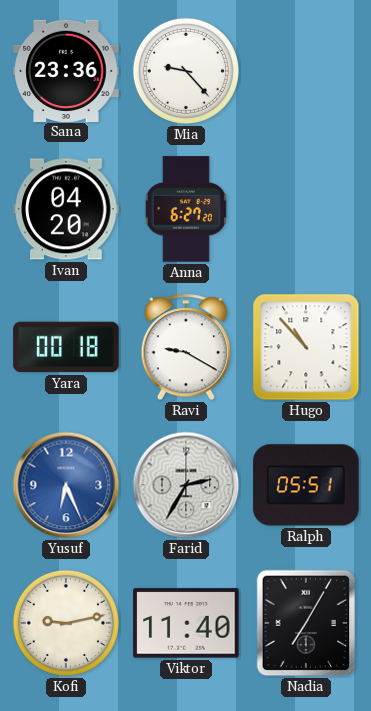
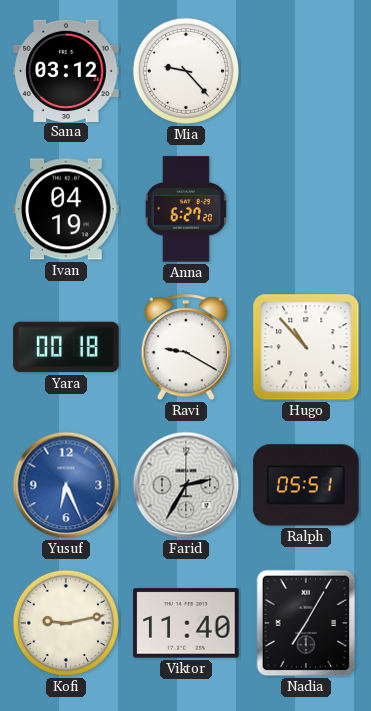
Sana: 23:36 -> 03:12 (66, 70)
Ivan: 04:20 -> 04:19 (66, 209)
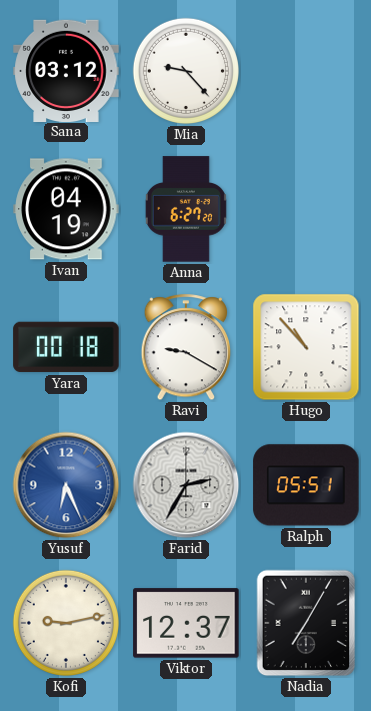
Viktor: 11:40 -> 12:37 (186, 623)
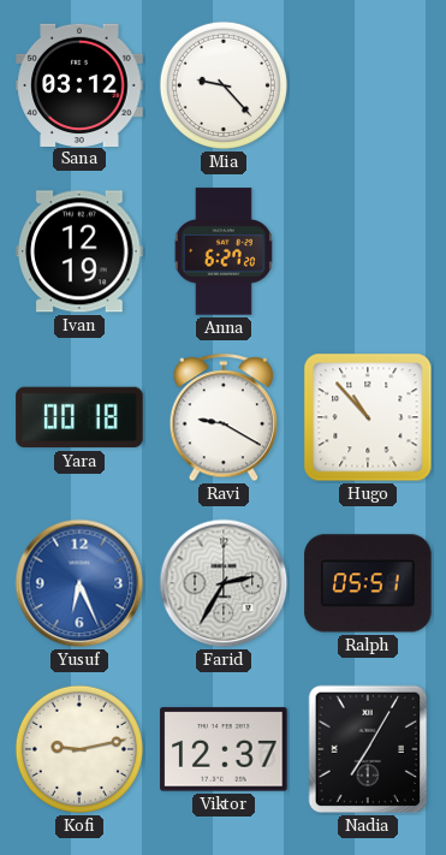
Ivan: 04:19 -> 12:19 (79, 251)
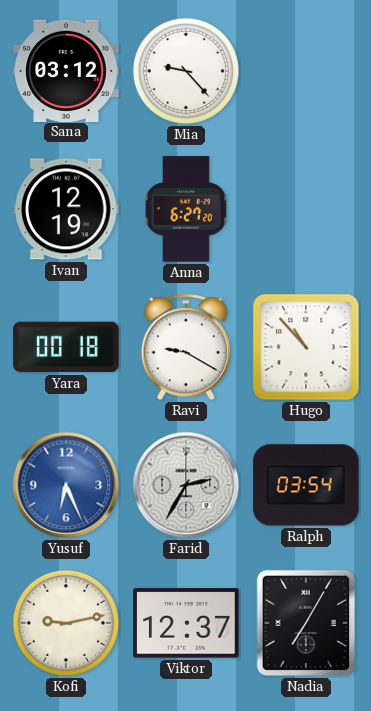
Ralph: 05:51 -> 03:54 (306, 485)
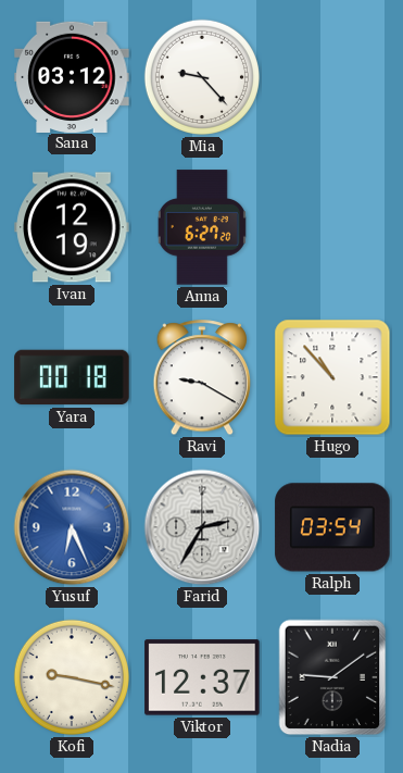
Kofi: 9:13 -> 9:17 (72, 677)
Nadia: 7:05 -> 9:09 (332, 677)
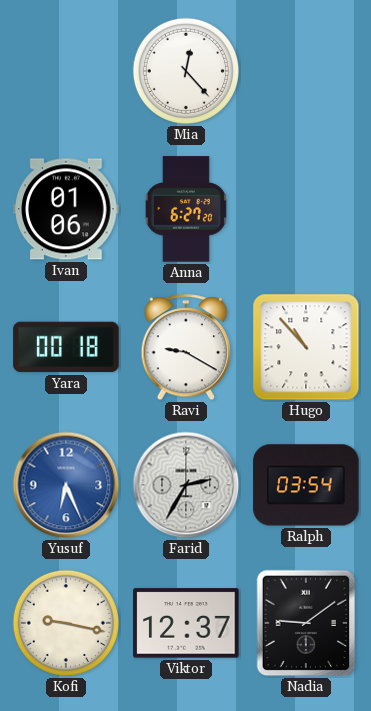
Sana: 03:12 -> none (72, 76)
Mia: 9:23 -> 12:23 (186, 71)
Ivan: 12:19 -> 01:06 (66, 209)
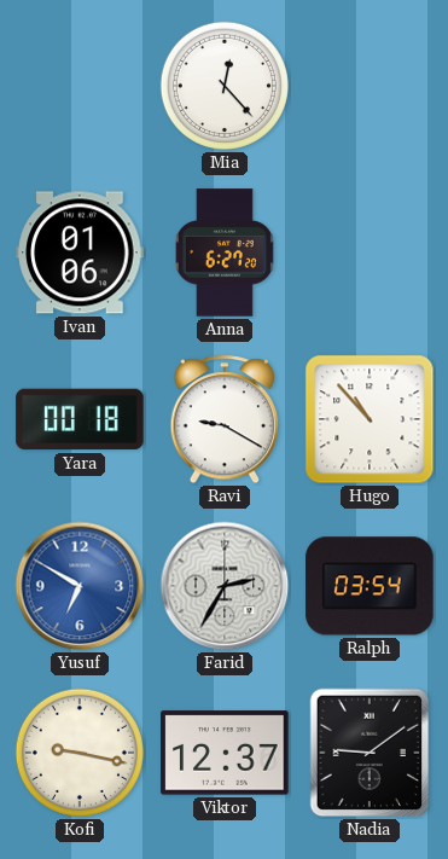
Yusuf: 6:26 -> 6:50 (80, 586)
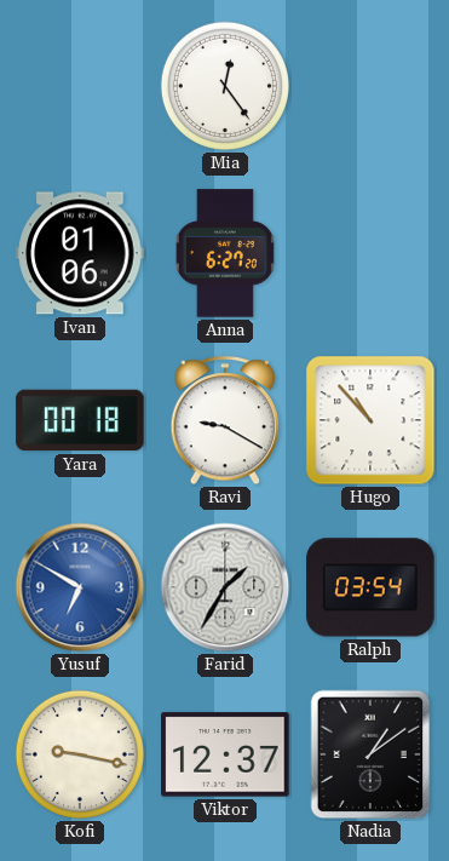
Mia: 12:23 -> 12:24 (225, 86)
Farid: 2:35 -> 1:35 (225, 587)
Nadia: 9:09 -> 1:09 (370, 754)
